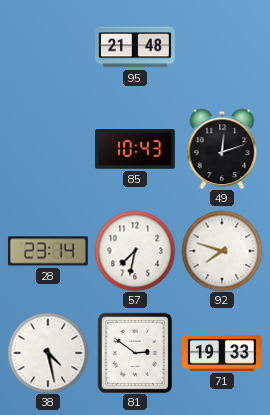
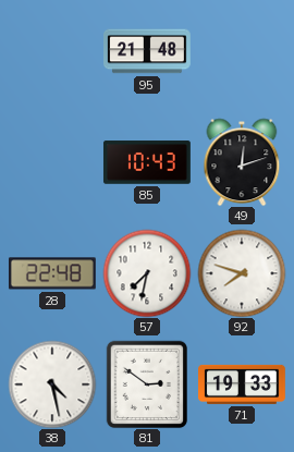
28: 23:14 -> 22:48 (52, 273)
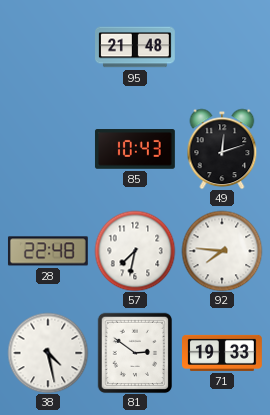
92: 7:48 -> 7:46 (222, 251)
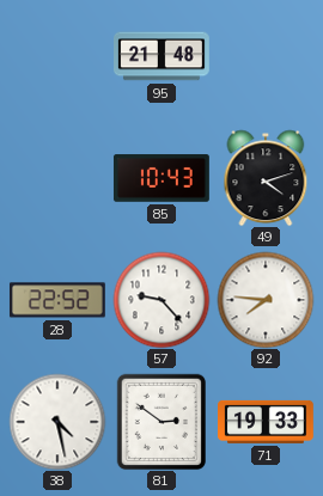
49: 12:12 -> 4:12 (266, 178)
28: 22:48 -> 22:52 (57, 300)
57: 7:32 -> 9:23 (161, 300)
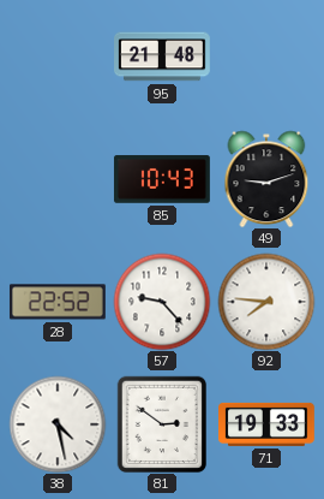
49: 4:12 -> 9:12 (266, 179)
